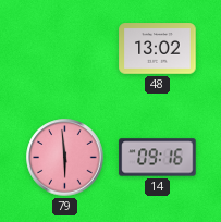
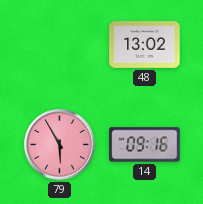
79: 5:59 -> 5:55 (60, 145)
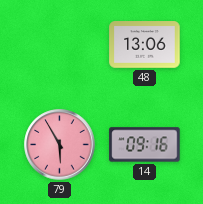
48: 13:02 -> 13:06 (145, 45)
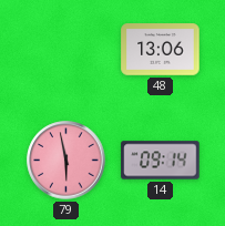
79: 5:55 -> 5:58 (67, 161)
14: 09:16 -> 09:14 (161, 161)
